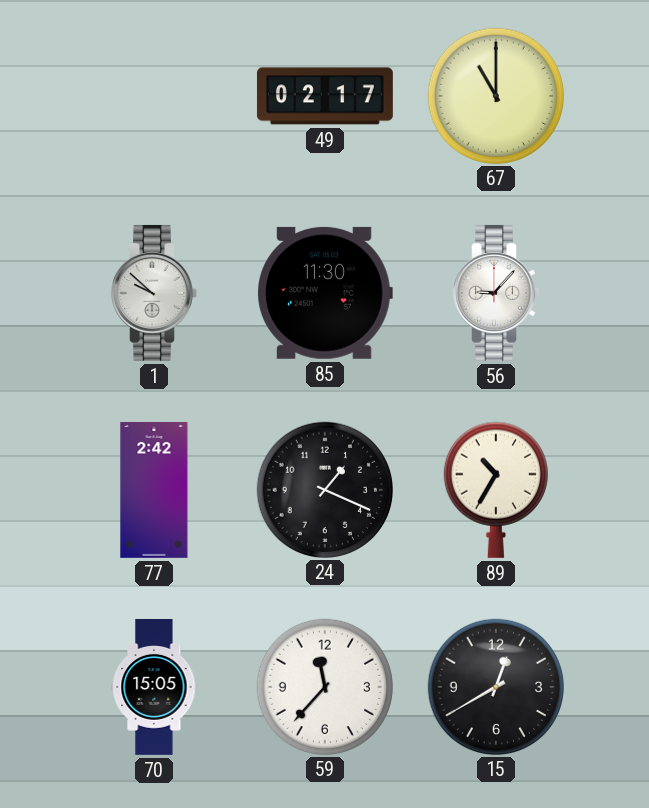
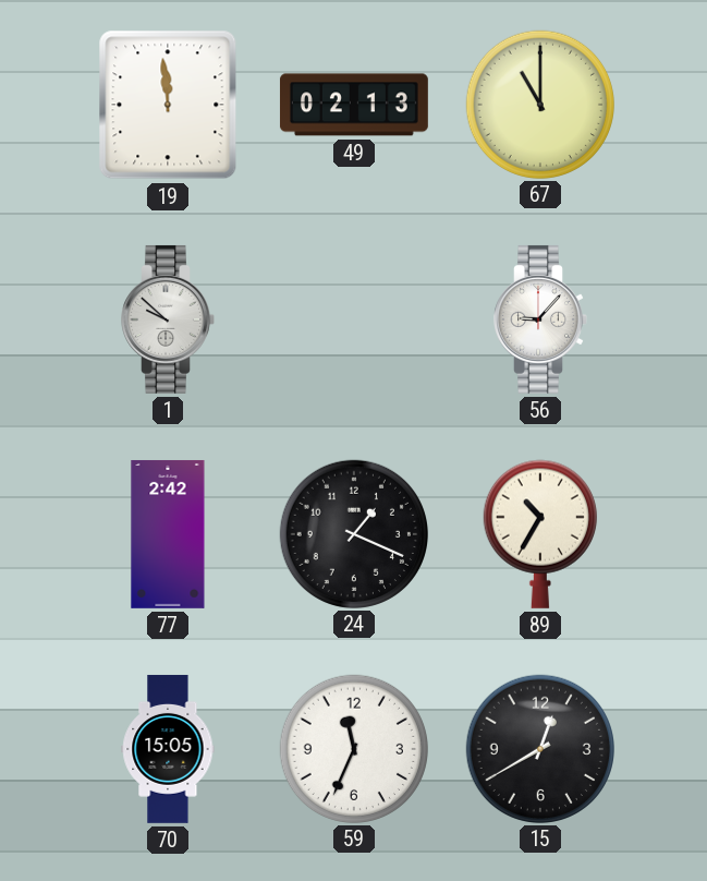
19: none -> 11:59 (168, 105)
49: 02:17 -> 02:13 (354, 105)
85: 11:30 -> none (325, 293)
59: 11:37 -> 11:34 (353, 748)
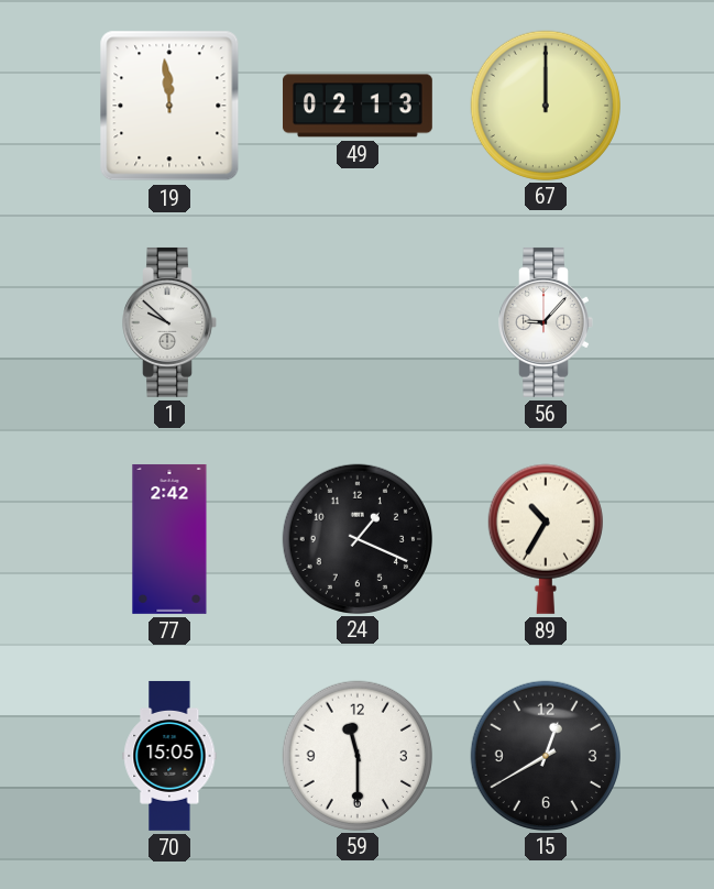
67: 11:00 -> 12:00 (545, 105)
59: 11:34 -> 11:30 (356, 755)
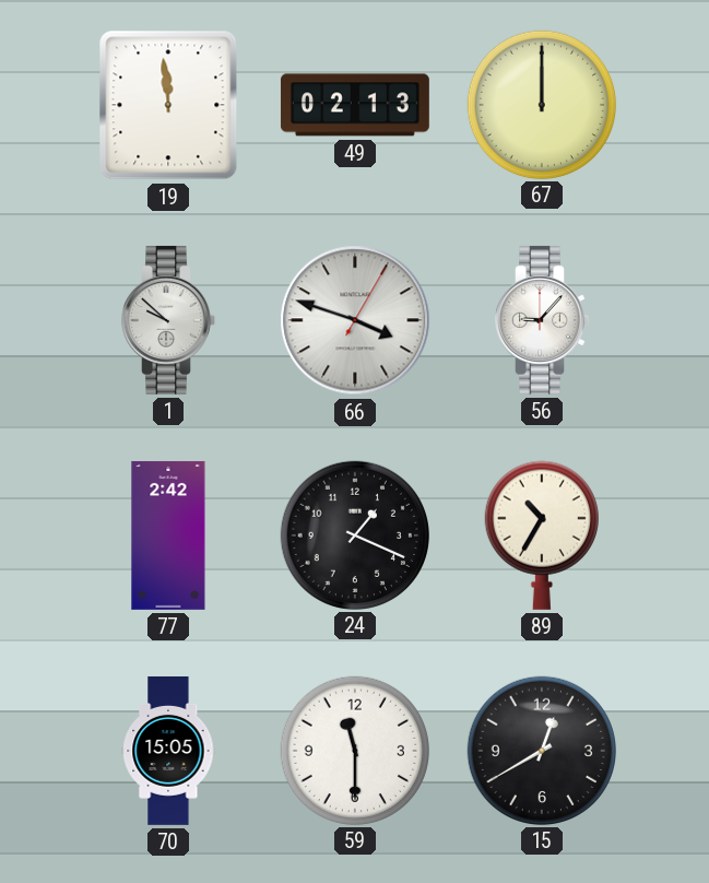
66: none -> 3:48 (355, 320)
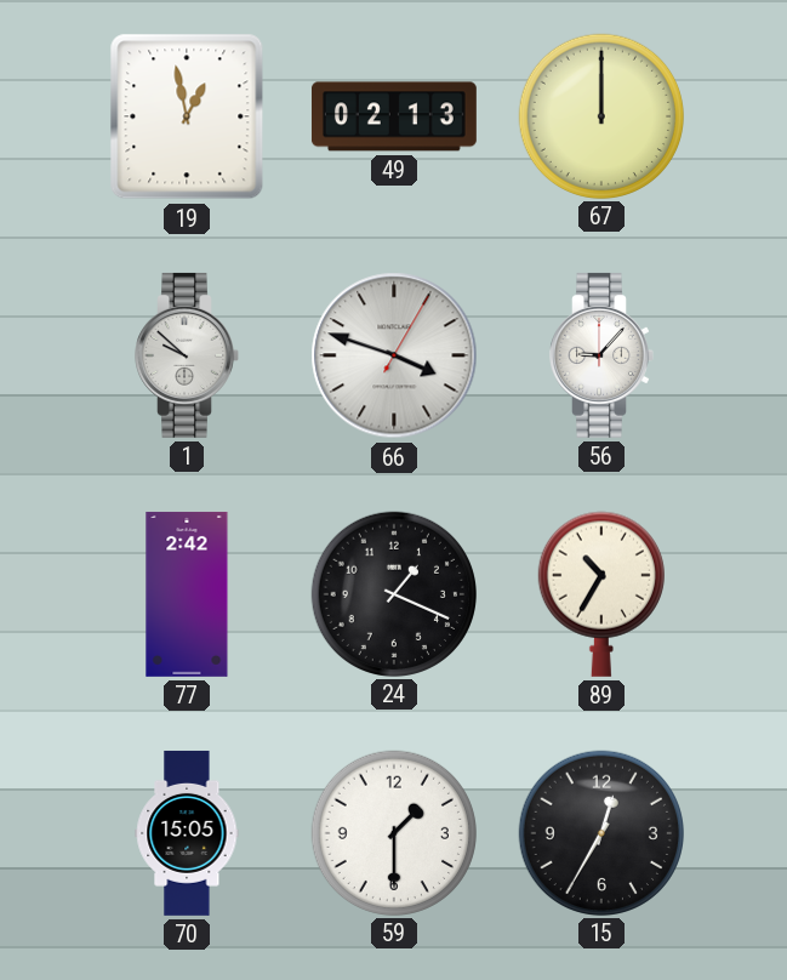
19: 11:59 -> 12:58 (187, 116)
59: 11:30 -> 1:30 (393, 832)
15: 12:40 -> 12:35 (600, 832)
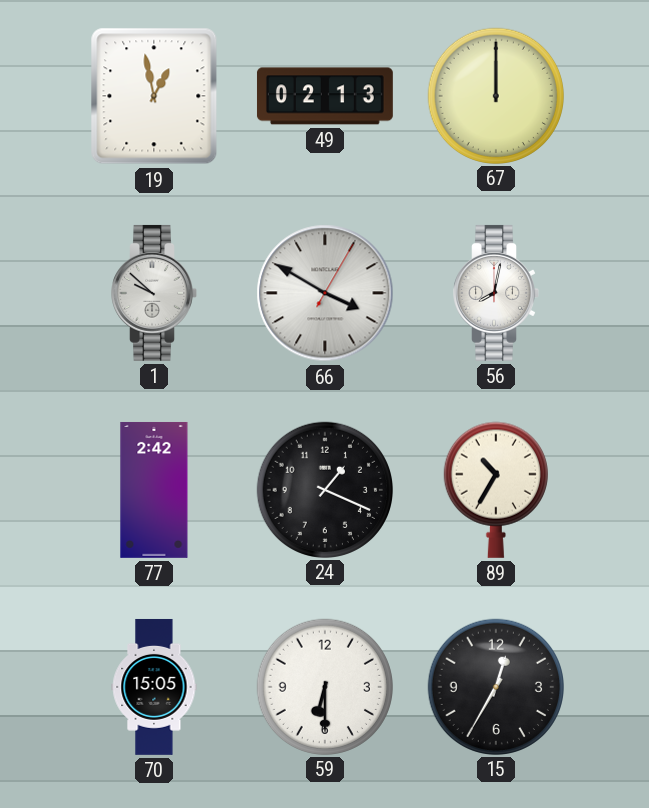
66: 3:48 -> 3:50 (325, 293)
56: 9:07 -> 8:02 (496, 293)
59: 1:30 -> 6:30 (324, 686)
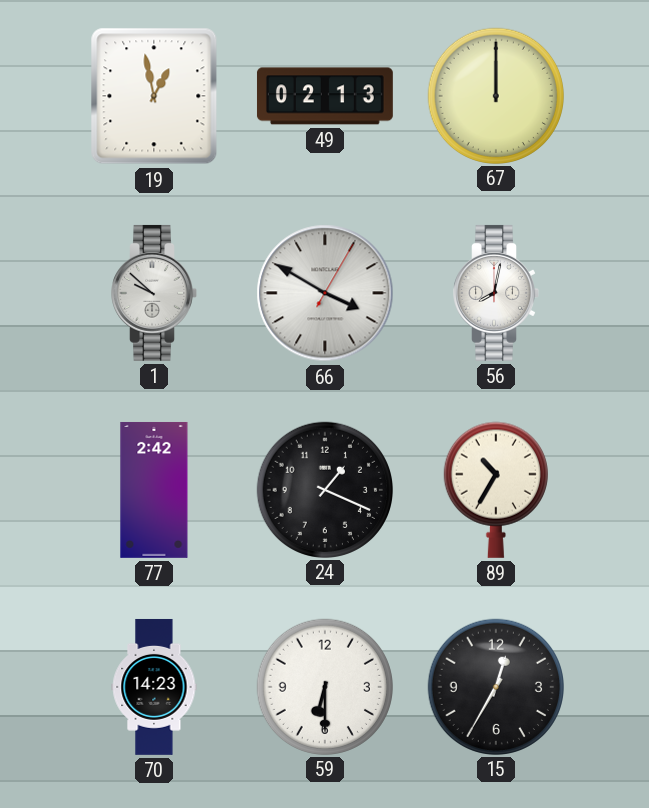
70: 15:05 -> 14:23 (154, 687)
